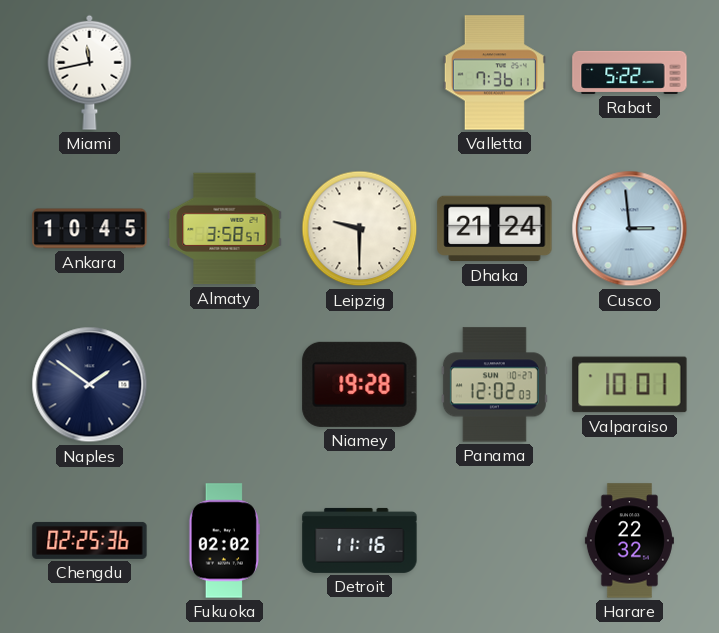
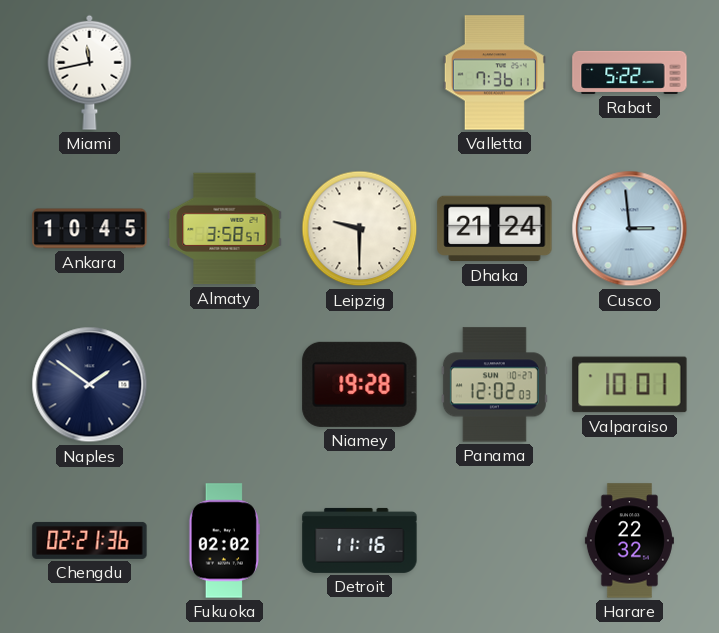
Chengdu: 02:25 -> 02:21 (90, 540)
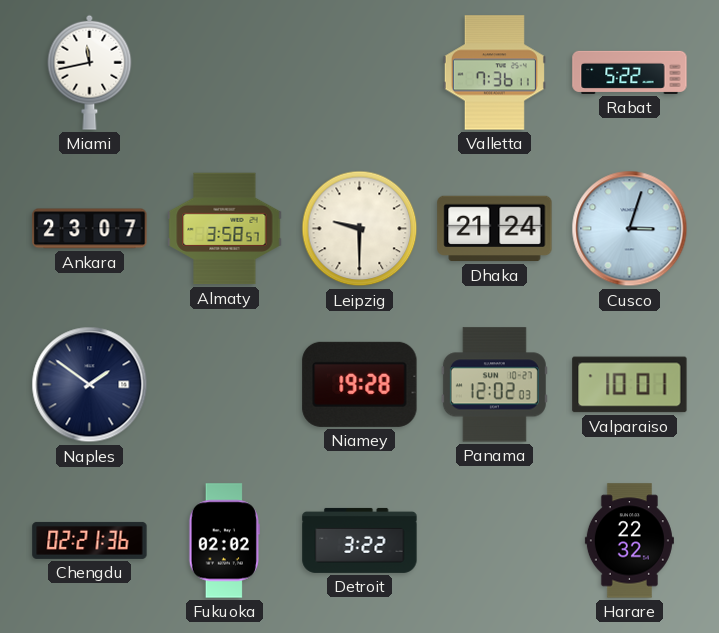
Ankara: 10:45 -> 23:07 (90, 229)
Cusco: 2:59 -> 3:03 (630, 229)
Detroit: 11:16 -> 3:22 (360, 540)
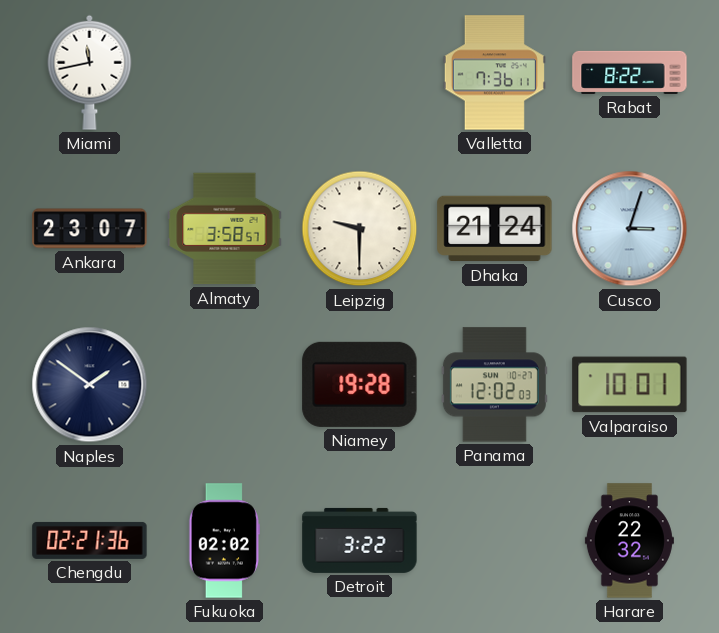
Rabat: 5:22 -> 8:22 (630, 72)
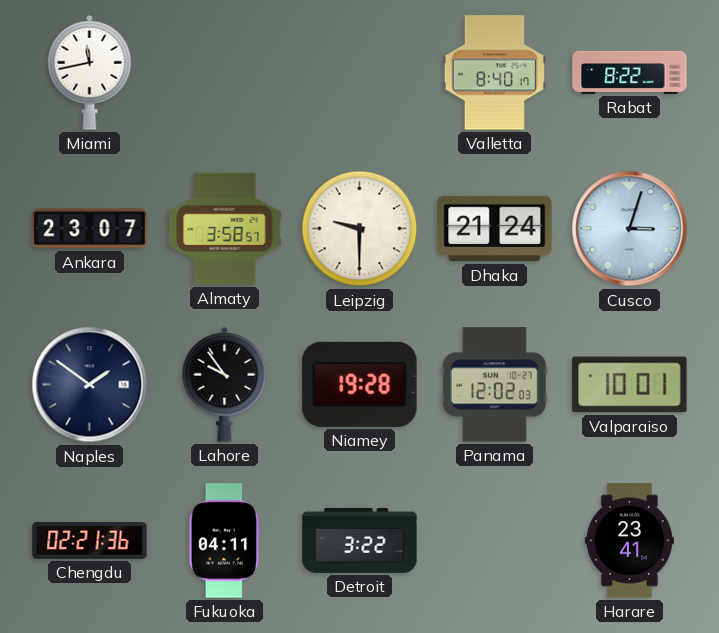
Valletta: 7:36 -> 8:40 (494, 73)
Lahore: none -> 9:54 (225, 384)
Fukuoka: 02:02 -> 04:11 (224, 541)
Harare: 22:32 -> 23:41 (629, 541)
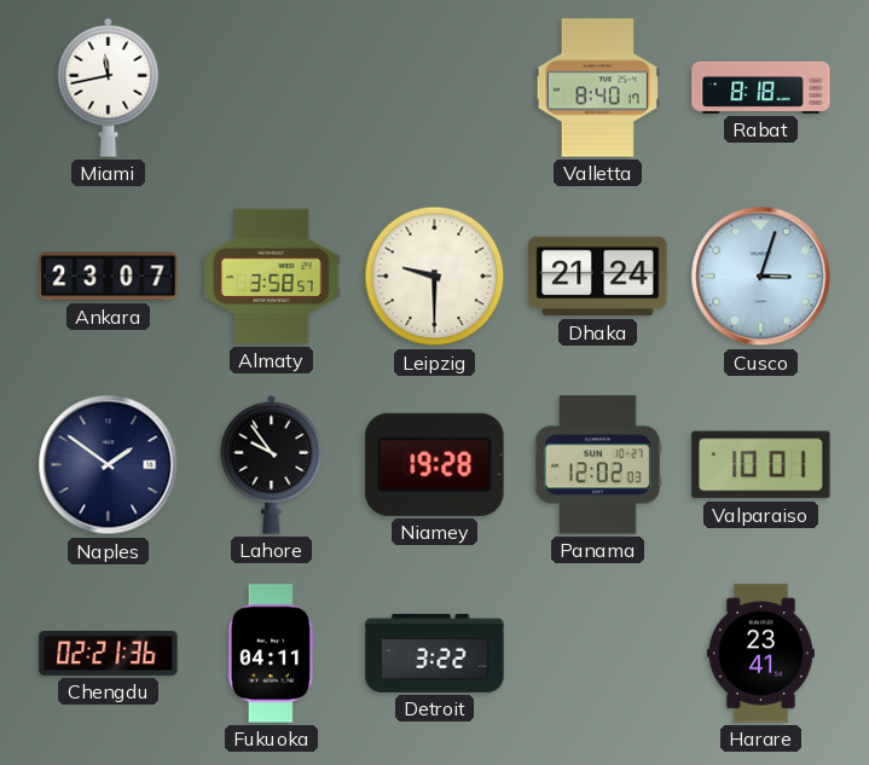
Rabat: 8:22 -> 8:18 (761, 87)
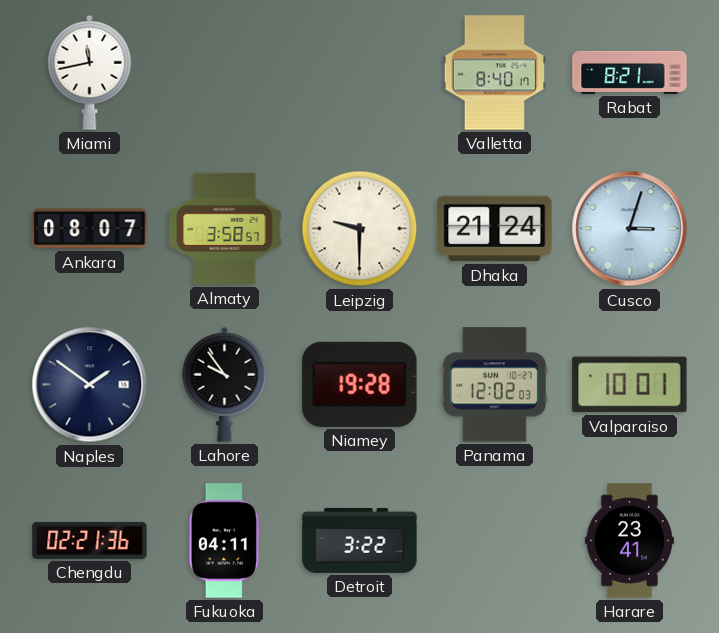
Rabat: 8:18 -> 8:21 (630, 72)
Ankara: 23:07 -> 08:07 (90, 229)
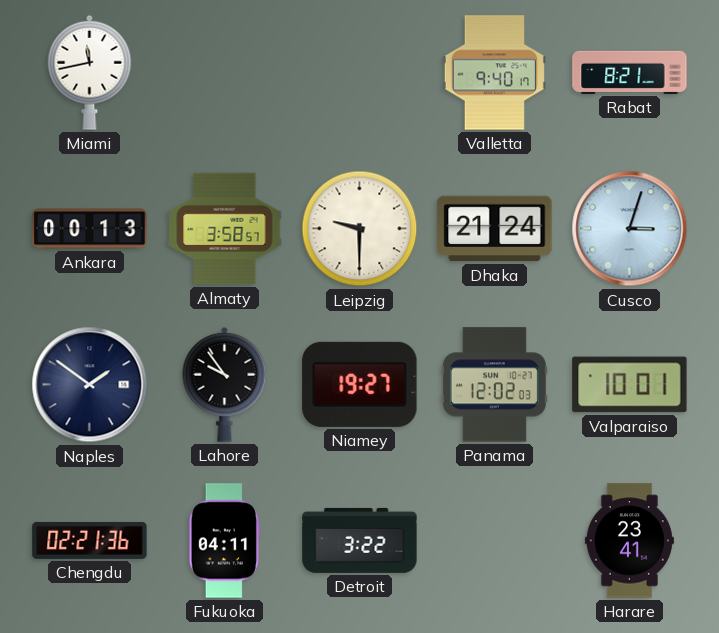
Valletta: 8:40 -> 9:40 (494, 73)
Ankara: 08:07 -> 00:13 (90, 229)
Niamey: 19:28 -> 19:27 (360, 384)
